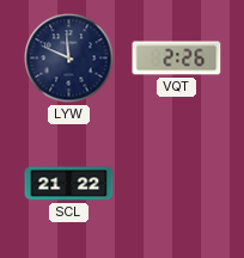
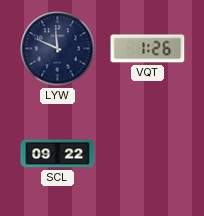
VQT: 2:26 -> 1:26 (148, 49)
SCL: 21:22 -> 09:22 (58, 154)
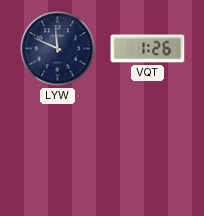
SCL: 09:22 -> none (58, 154)
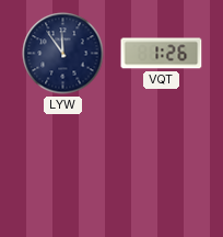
LYW: 11:49 -> 11:54 (63, 54)
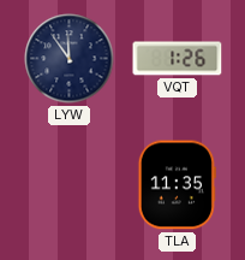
TLA: none -> 11:35 (177, 185)
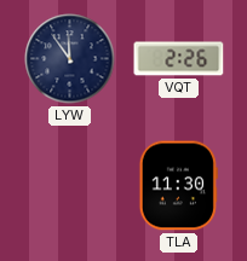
VQT: 1:26 -> 2:26 (179, 59)
TLA: 11:35 -> 11:30 (178, 186)
